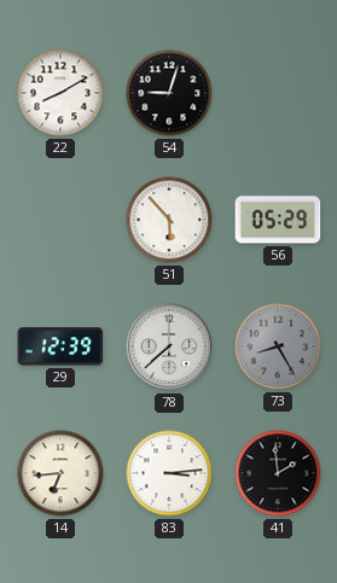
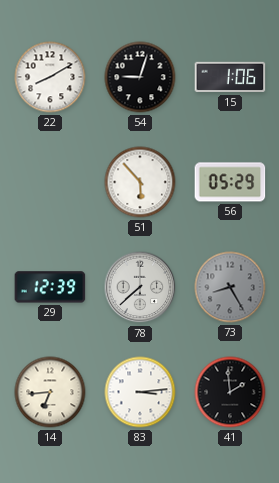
15: none -> 1:06 (230, 77)
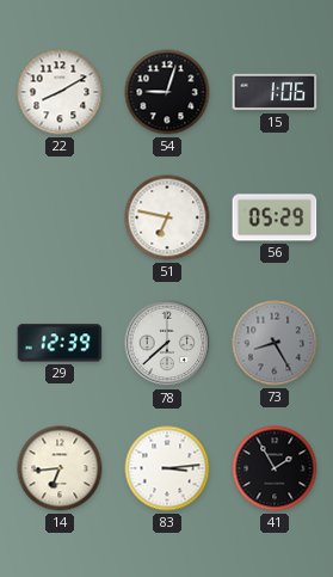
51: 5:53 -> 6:47 (167, 217)
41: 1:59 -> 1:55 (275, 468)
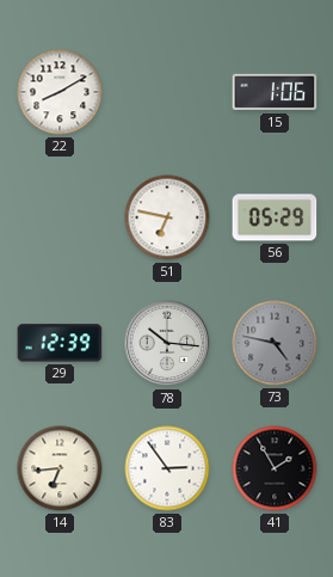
54: 9:03 -> none (167, 92)
78: 7:38 -> 10:16 (167, 343)
73: 8:25 -> 4:47 (275, 343)
83: 3:14 -> 2:54 (167, 468)
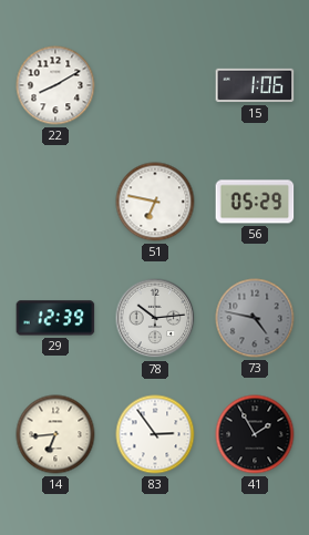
78: 10:16 -> 10:14 (155, 318)
